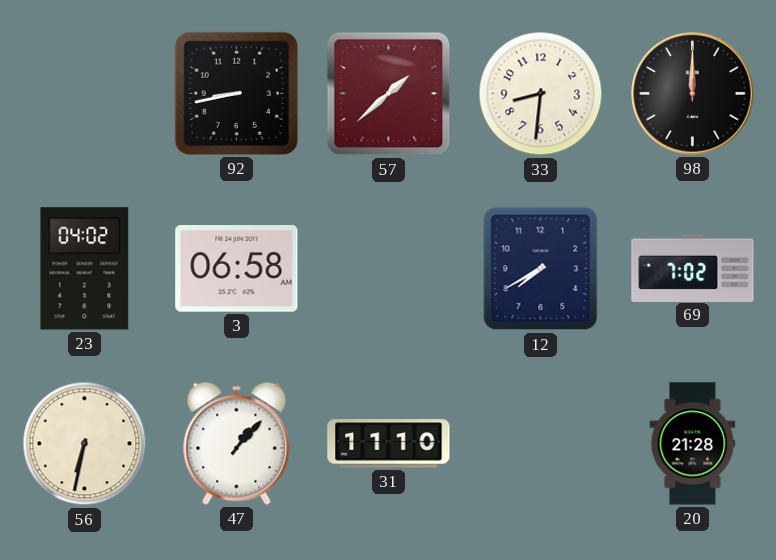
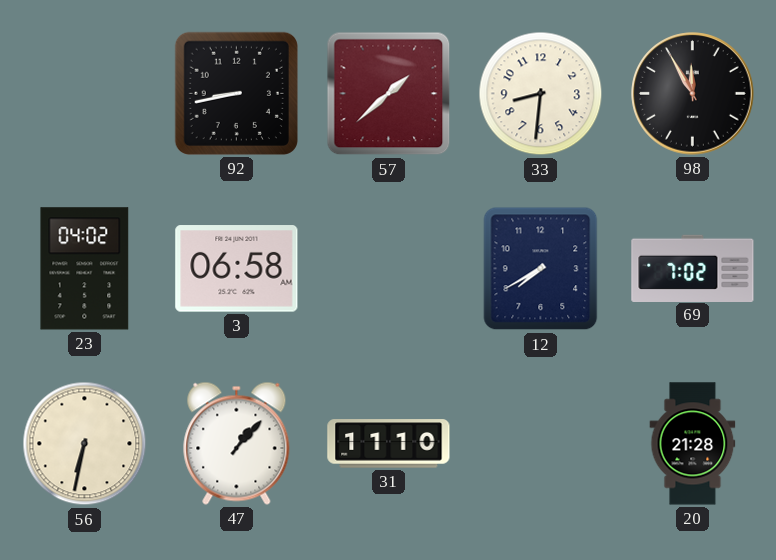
98: 12:00 -> 11:55 (693, 94)
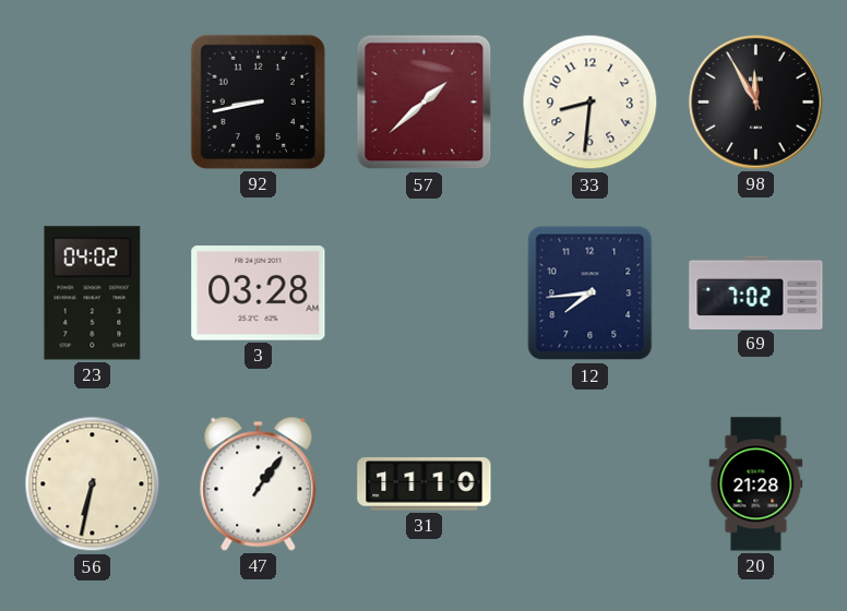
3: 06:58 -> 03:28 (259, 293)
12: 7:40 -> 7:44 (590, 293)
47: 1:07 -> 1:06 (259, 483)
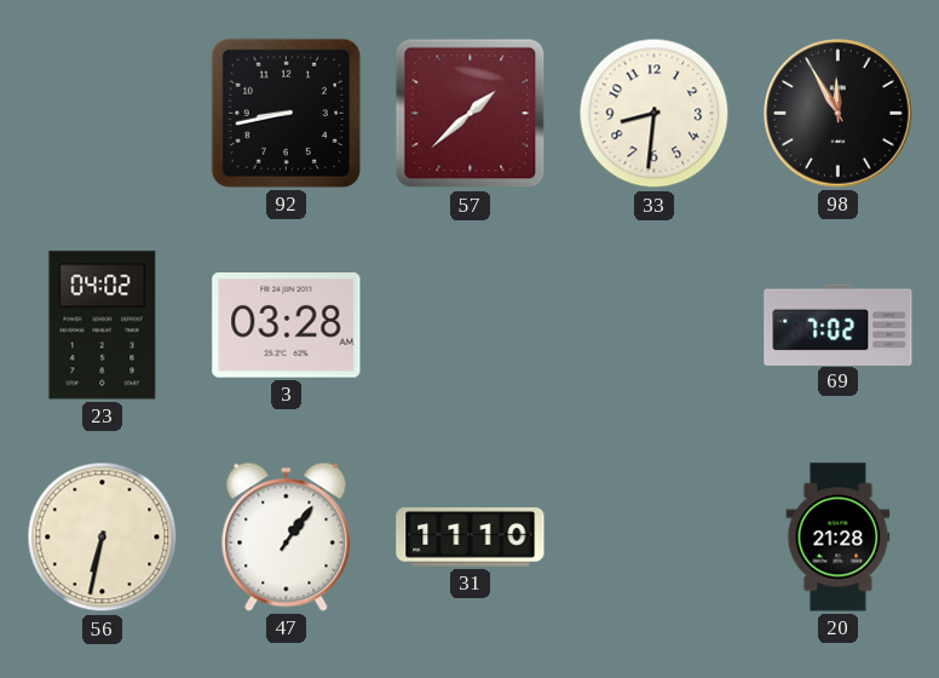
12: 7:44 -> none (590, 293)
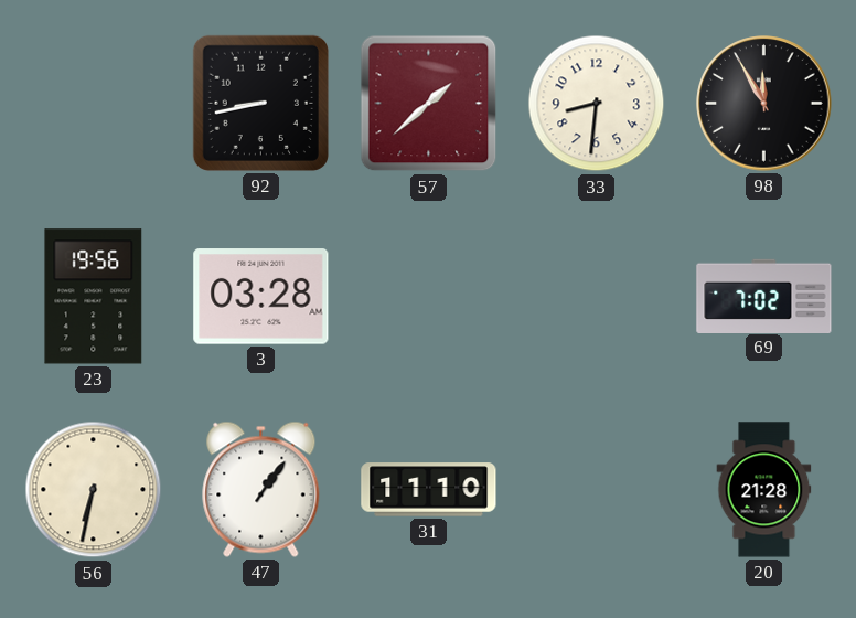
23: 04:02 -> 19:56 (94, 297)
